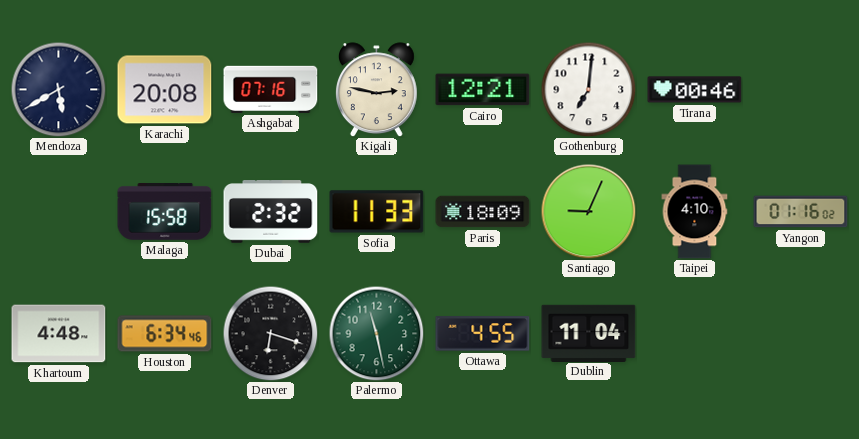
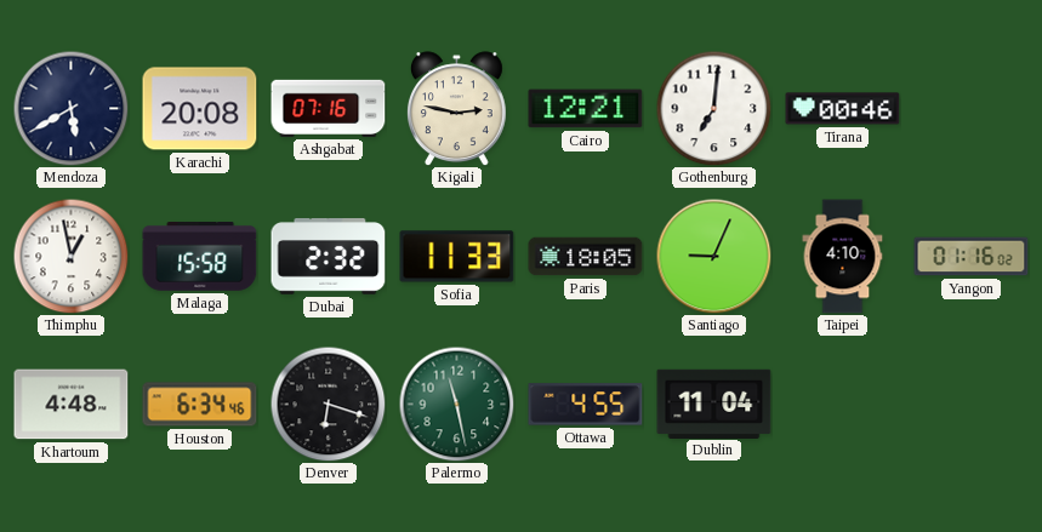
Thimphu: none -> 12:58 (70, 256)
Paris: 18:09 -> 18:05 (586, 257)
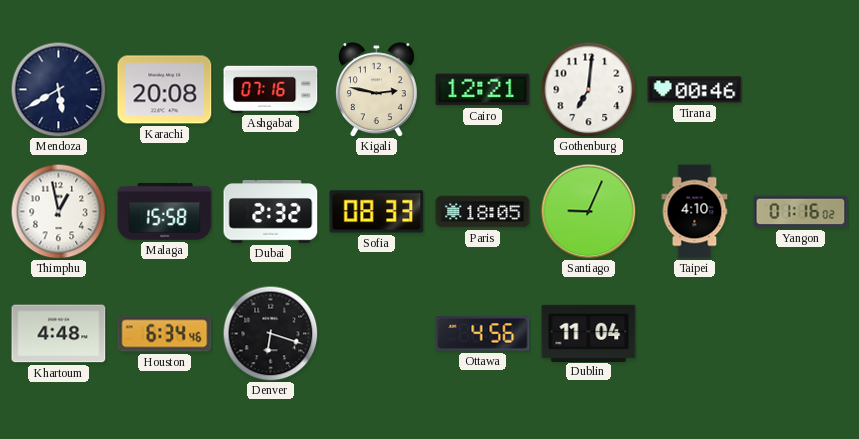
Sofia: 11:33 -> 08:33 (377, 212)
Palermo: 11:28 -> none (456, 404)
Ottawa: 4:55 -> 4:56 (483, 334)
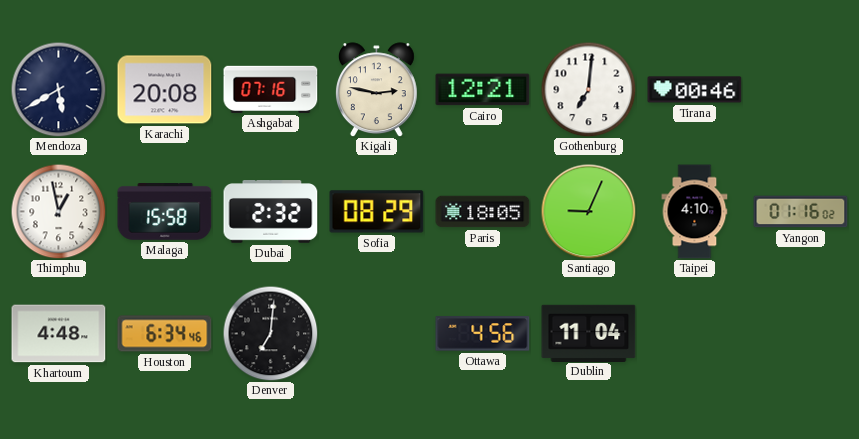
Sofia: 08:33 -> 08:29 (377, 212)
Denver: 6:18 -> 7:01 (270, 333)
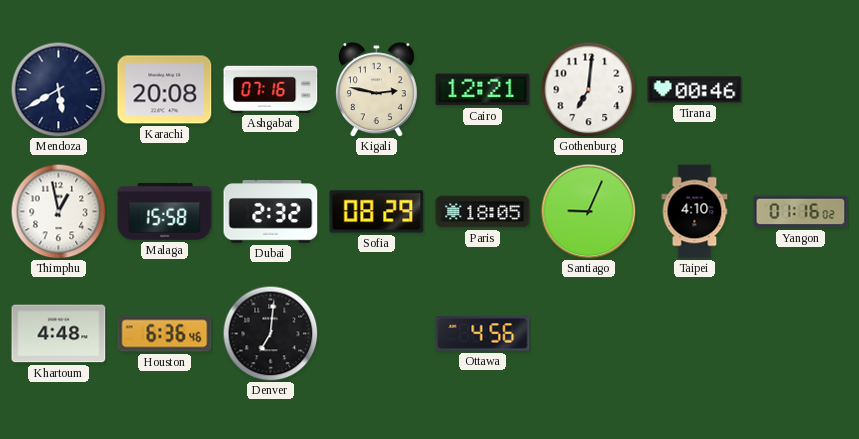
Houston: 6:34 -> 6:36 (165, 334)
Dublin: 11:04 -> none (589, 333)
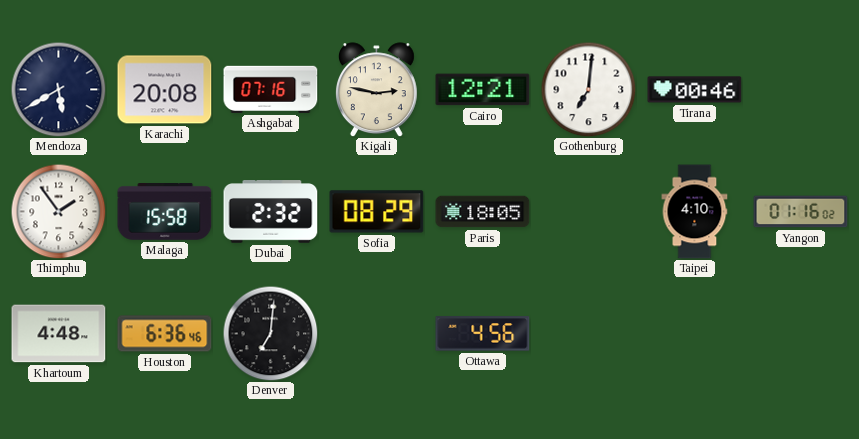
Thimphu: 12:58 -> 1:54 (58, 211)
Santiago: 9:04 -> none (588, 211)
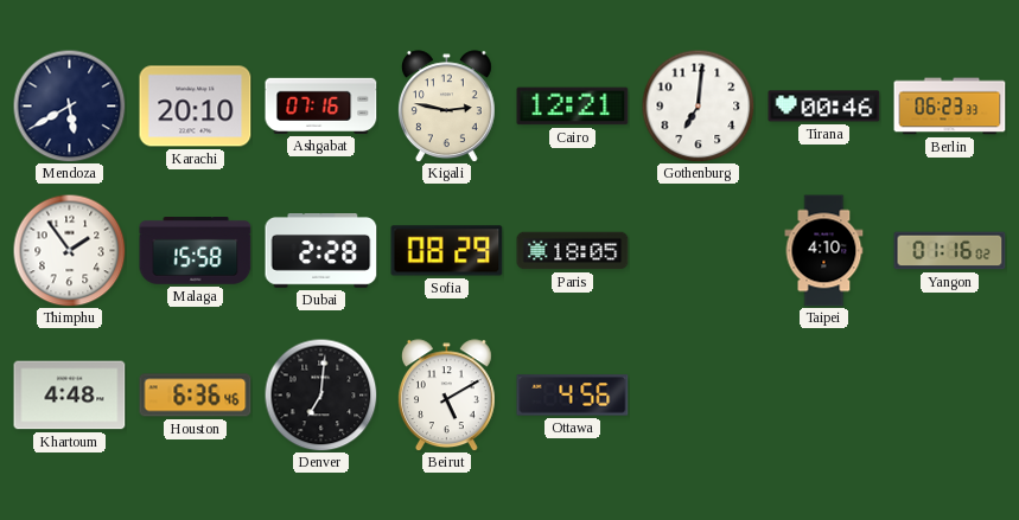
Karachi: 20:08 -> 20:10 (196, 107)
Berlin: none -> 06:23 (950, 107)
Dubai: 2:32 -> 2:28 (321, 251)
Beirut: none -> 5:10 (446, 396)
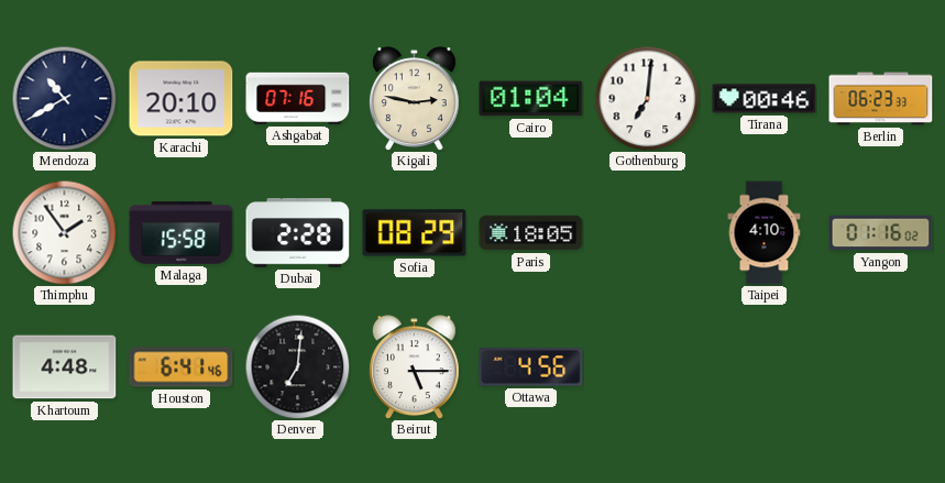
Mendoza: 5:40 -> 10:40 (64, 98)
Cairo: 12:21 -> 01:04 (531, 99)
Houston: 6:36 -> 6:41 (182, 367)
Beirut: 5:10 -> 5:15 (414, 367)
